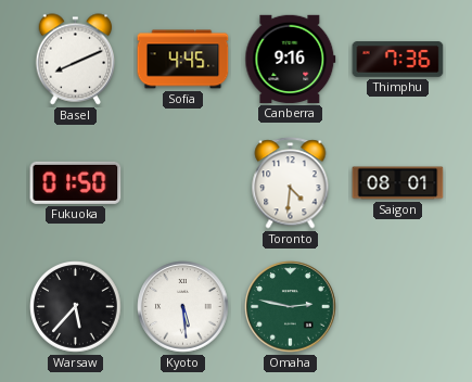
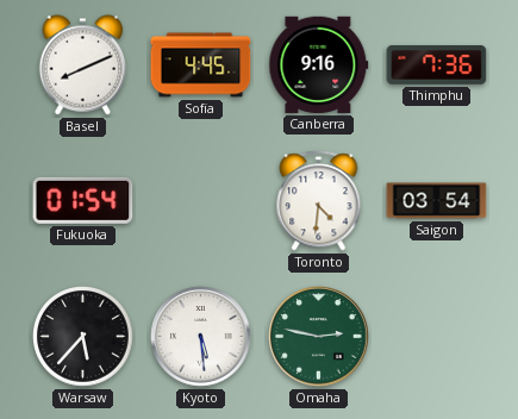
Fukuoka: 01:50 -> 01:54 (83, 200)
Saigon: 08:01 -> 03:54 (437, 201)
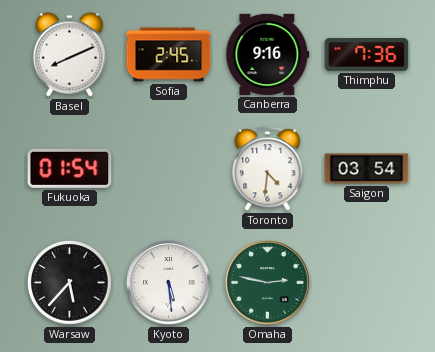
Sofia: 4:45 -> 2:45 (169, 55)
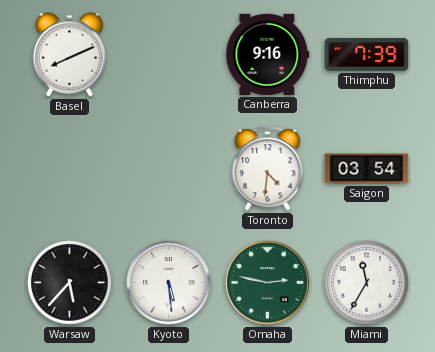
Sofia: 2:45 -> none (169, 55)
Thimphu: 7:36 -> 7:39 (367, 55)
Fukuoka: 01:54 -> none (70, 168)
Miami: none -> 11:35 (367, 283)
